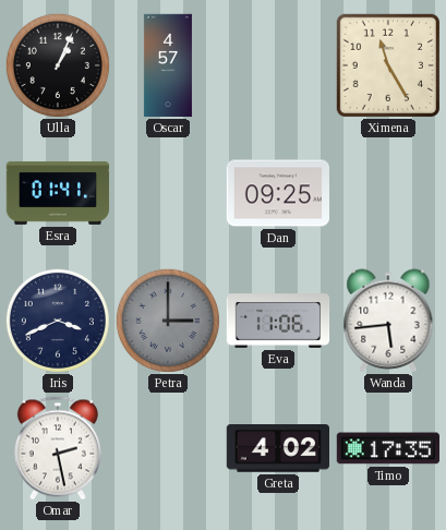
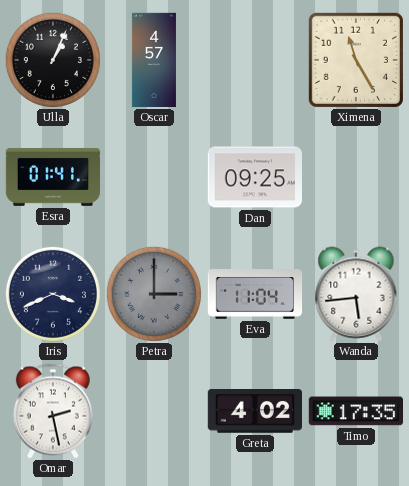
Eva: 11:06 -> 11:04 (255, 294)
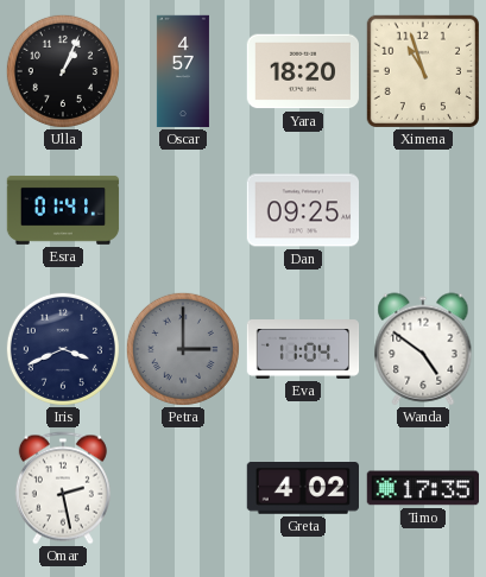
Yara: none -> 18:20 (302, 71)
Ximena: 11:25 -> 10:57 (422, 70)
Wanda: 5:44 -> 4:51 (423, 349)
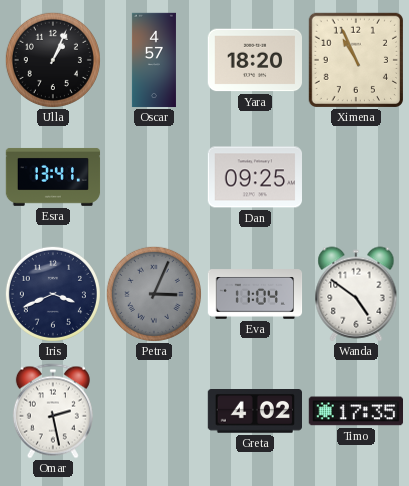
Ximena: 10:57 -> 10:56 (355, 59)
Esra: 01:41 -> 13:41 (53, 177)
Petra: 3:00 -> 3:04 (154, 294)
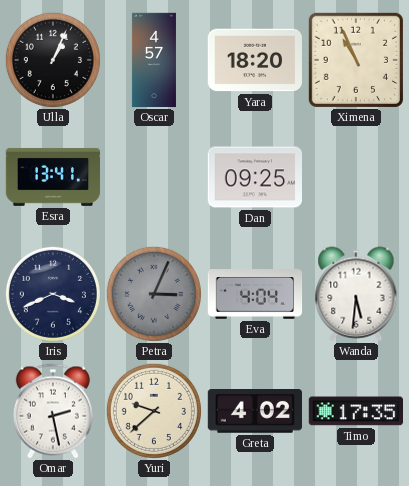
Eva: 11:04 -> 4:04 (255, 294)
Wanda: 4:51 -> 5:31 (356, 294)
Yuri: none -> 9:38 (154, 411)
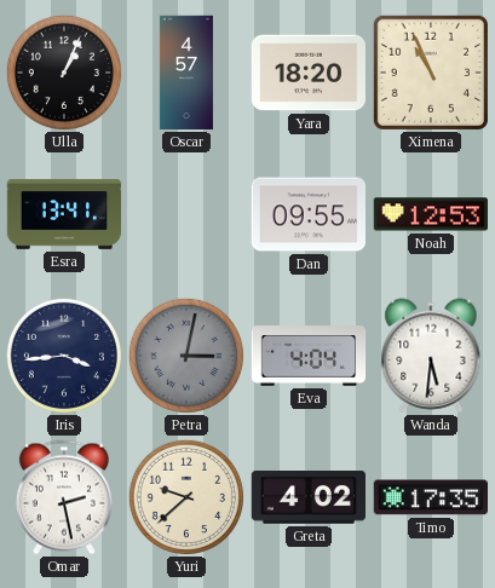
Dan: 09:25 -> 09:55 (307, 214)
Noah: none -> 12:53 (430, 214)
Iris: 3:41 -> 3:44 (64, 356)
Petra: 3:04 -> 3:02 (186, 356)
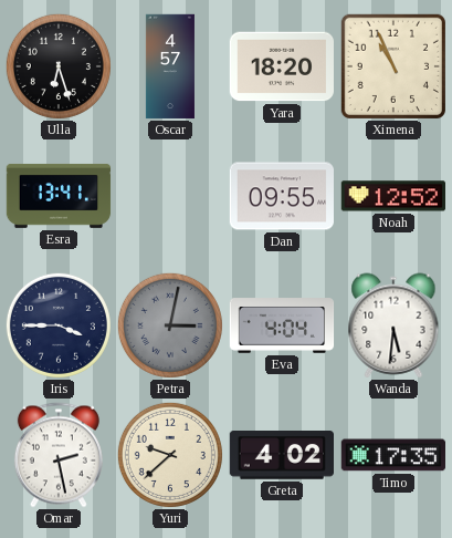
Ulla: 1:04 -> 6:27 (59, 66)
Noah: 12:53 -> 12:52 (392, 196)
Iris: 3:44 -> 3:45 (59, 325)
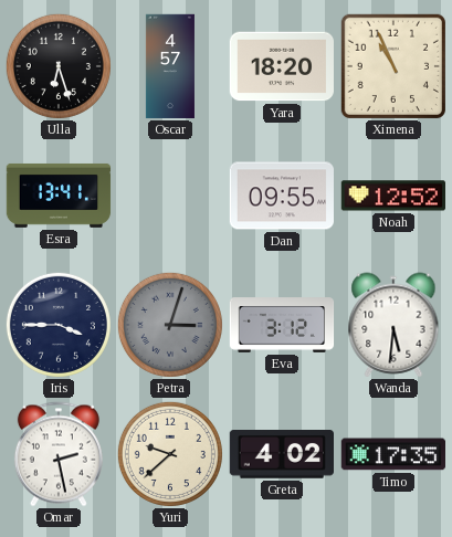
Petra: 3:02 -> 3:03 (170, 325)
Eva: 4:04 -> 3:12 (282, 325)
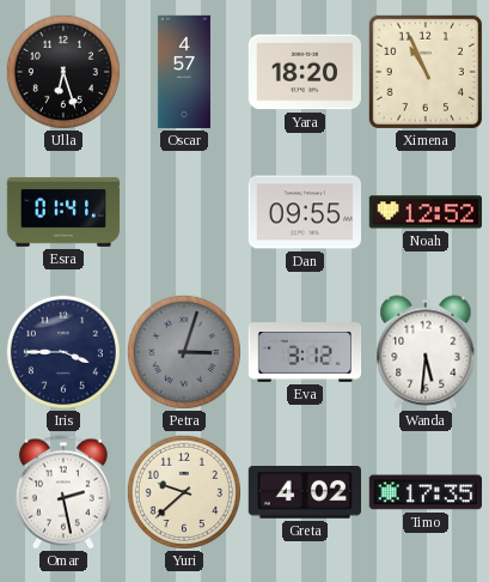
Esra: 13:41 -> 01:41 (63, 212)
